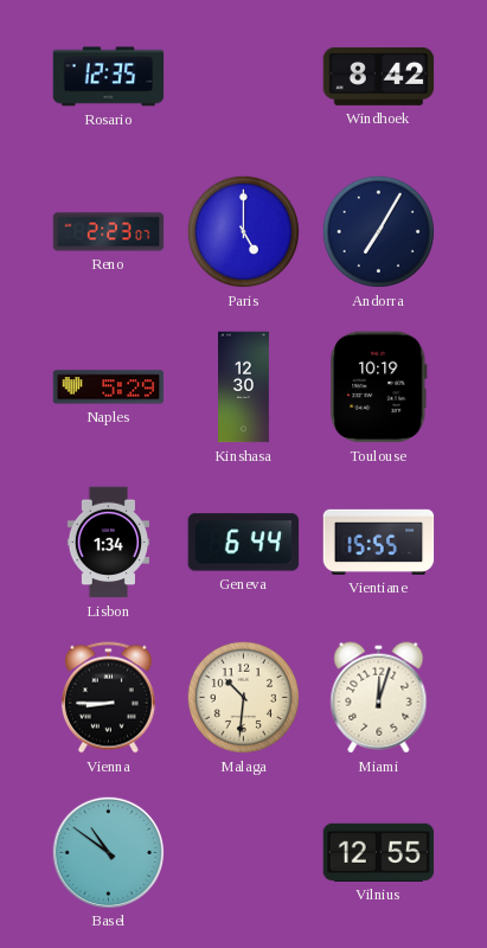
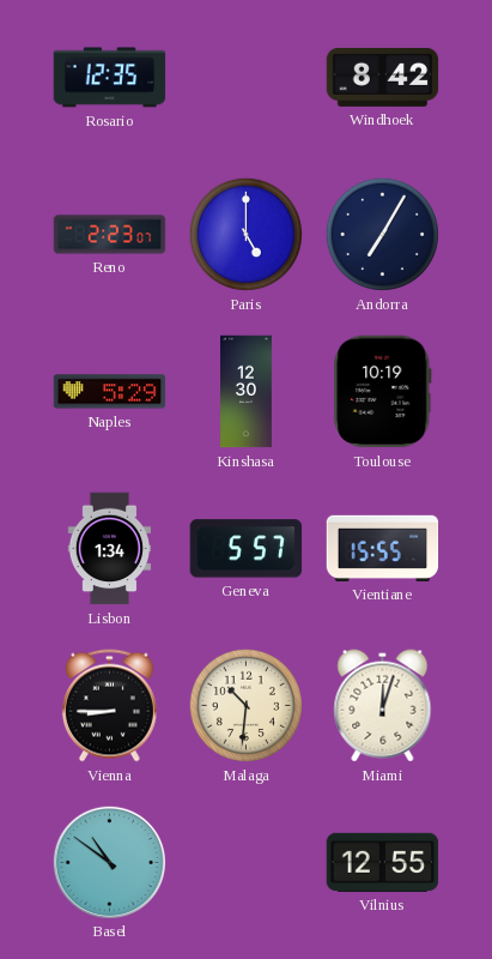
Geneva: 6:44 -> 5:57 (247, 549)
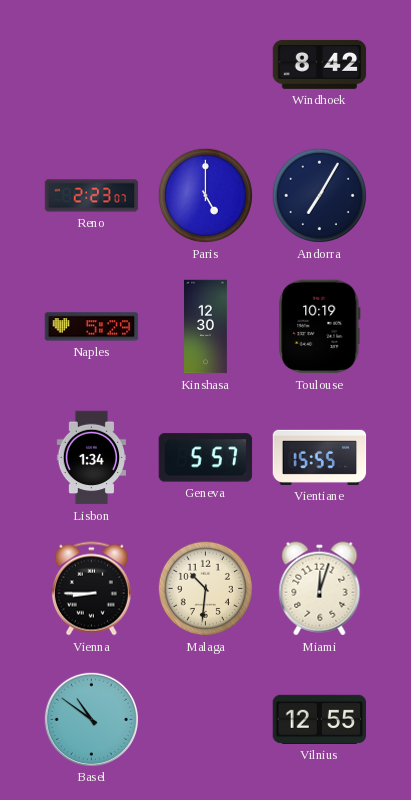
Rosario: 12:35 -> none (110, 78)
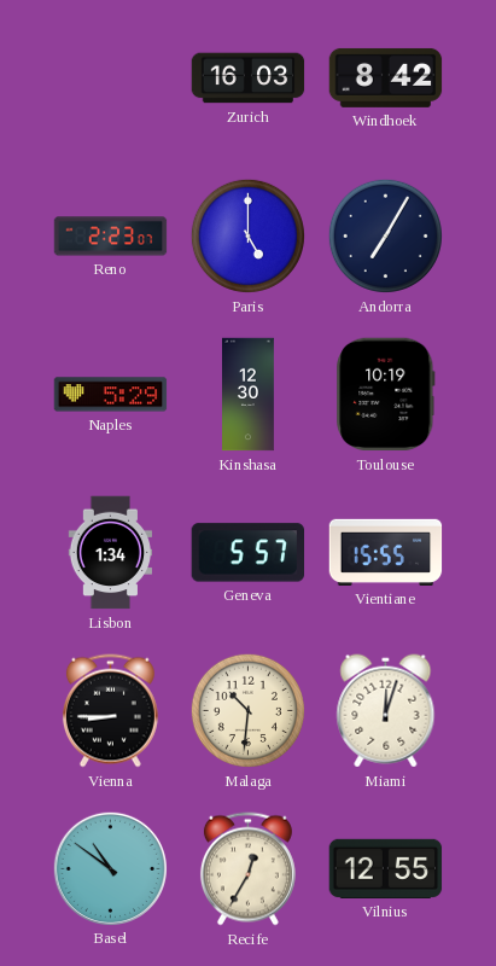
Zurich: none -> 16:03 (249, 78)
Recife: none -> 12:35 (247, 869)
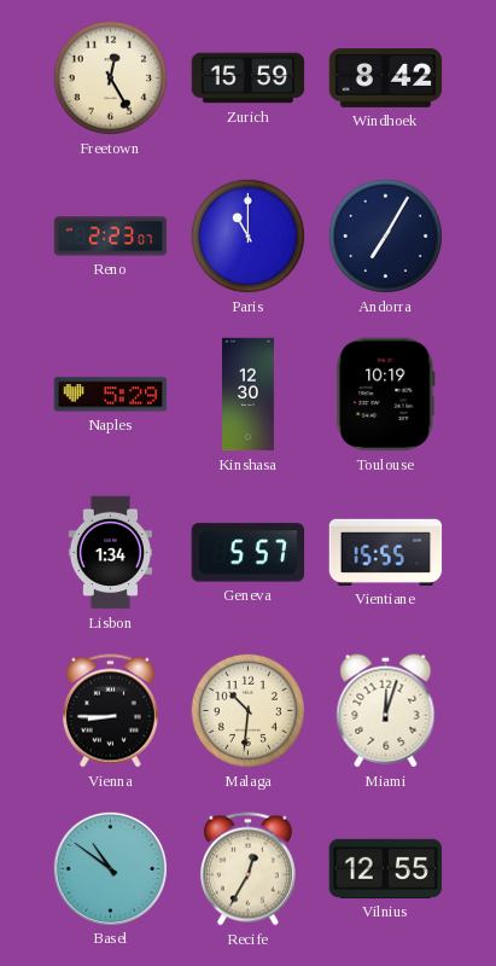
Freetown: none -> 12:25 (110, 77)
Zurich: 16:03 -> 15:59 (249, 78)
Paris: 5:00 -> 11:00 (247, 235)
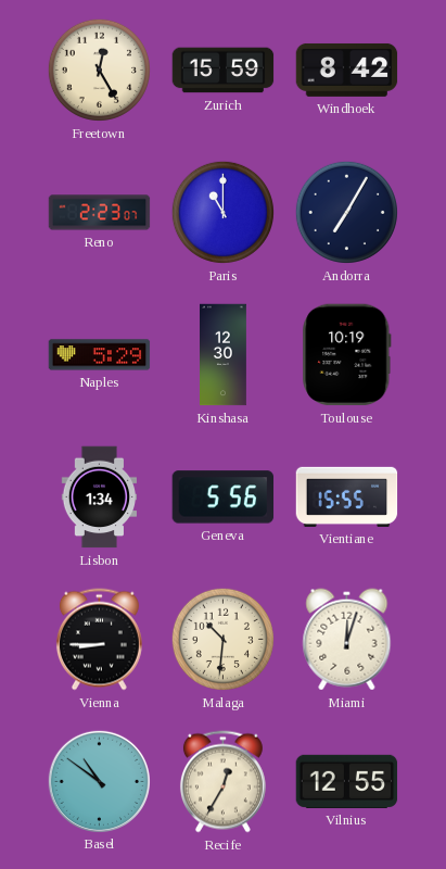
Geneva: 5:57 -> 5:56 (224, 498)
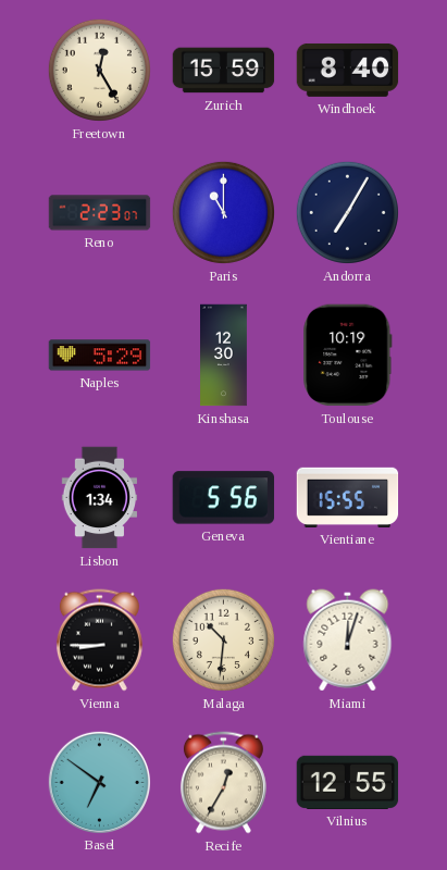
Windhoek: 8:42 -> 8:40 (348, 70)
Basel: 10:51 -> 6:51 (99, 782)
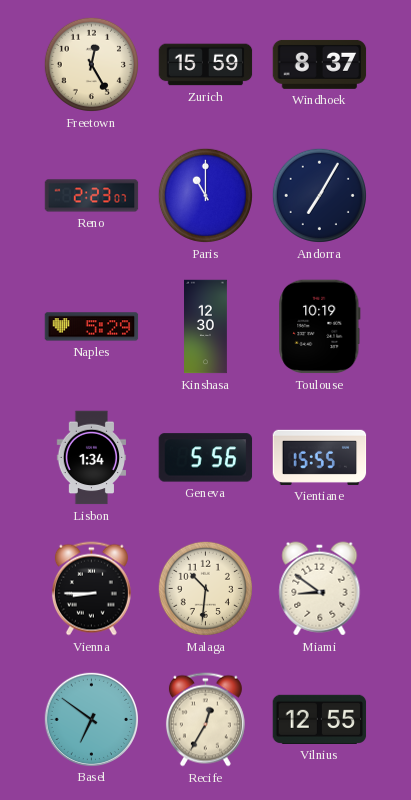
Windhoek: 8:40 -> 8:37 (320, 64)
Miami: 12:03 -> 8:51 (320, 589)
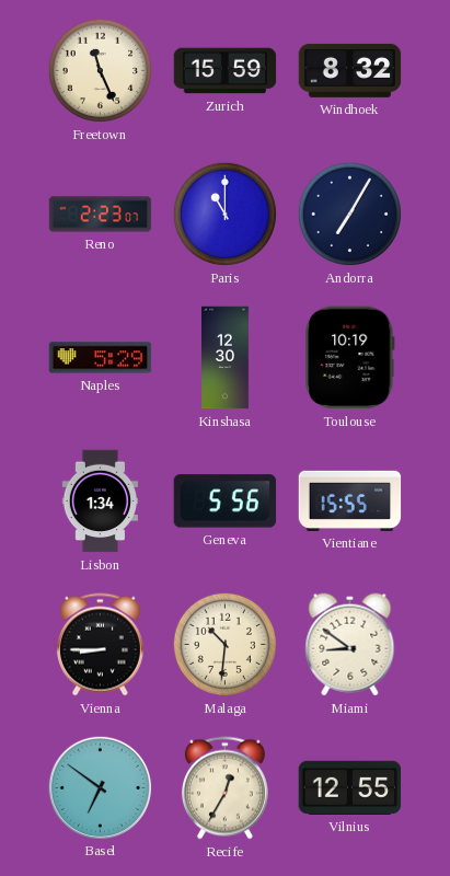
Freetown: 12:25 -> 11:26 (100, 70)
Windhoek: 8:37 -> 8:32 (350, 70)
